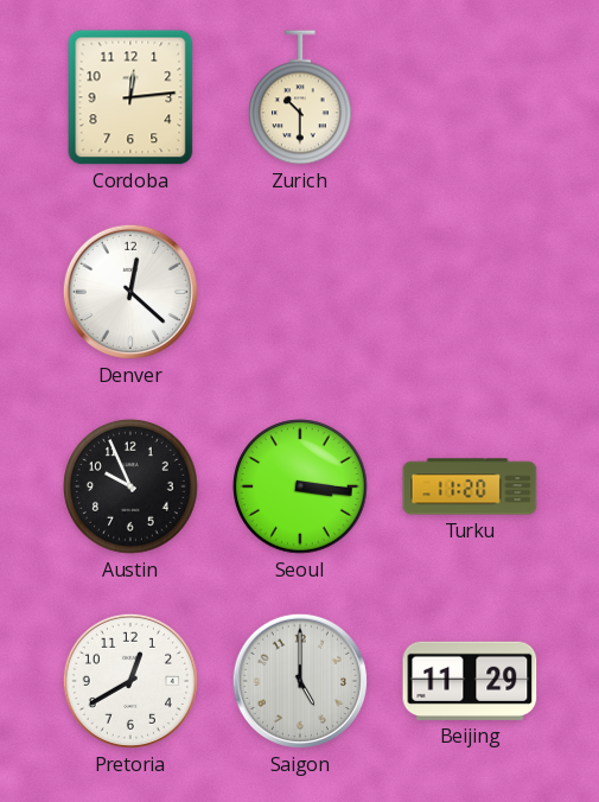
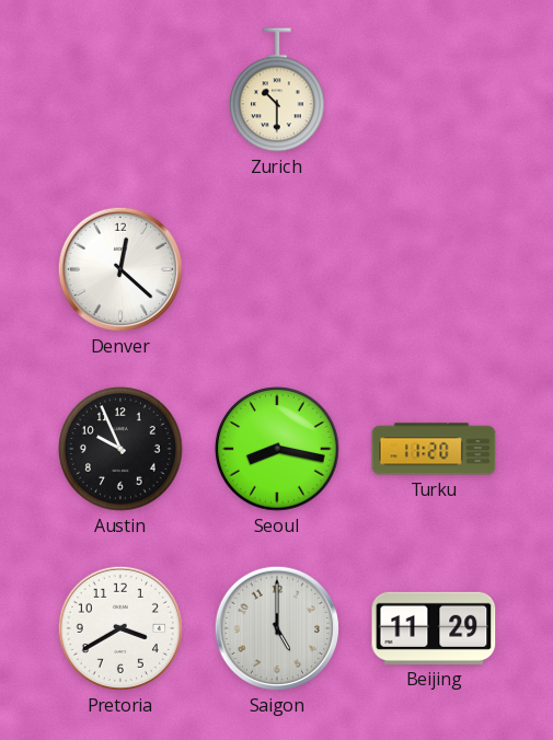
Cordoba: 12:14 -> none (130, 97)
Seoul: 3:16 -> 8:17 (277, 449)
Pretoria: 12:40 -> 3:40 (120, 628)
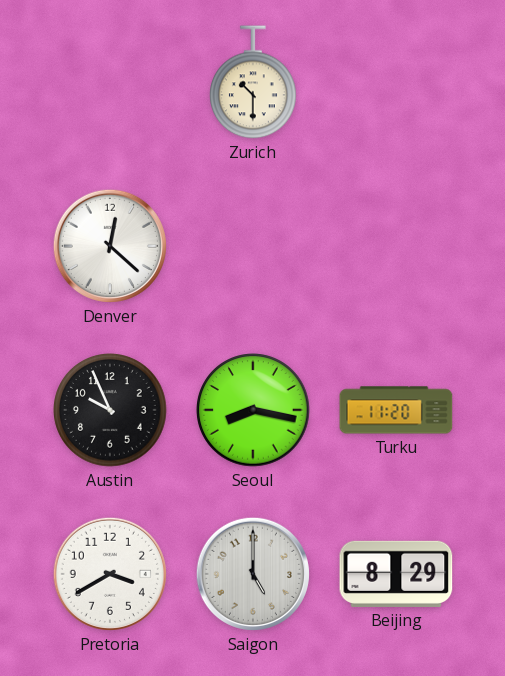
Beijing: 11:29 -> 8:29 (396, 574)
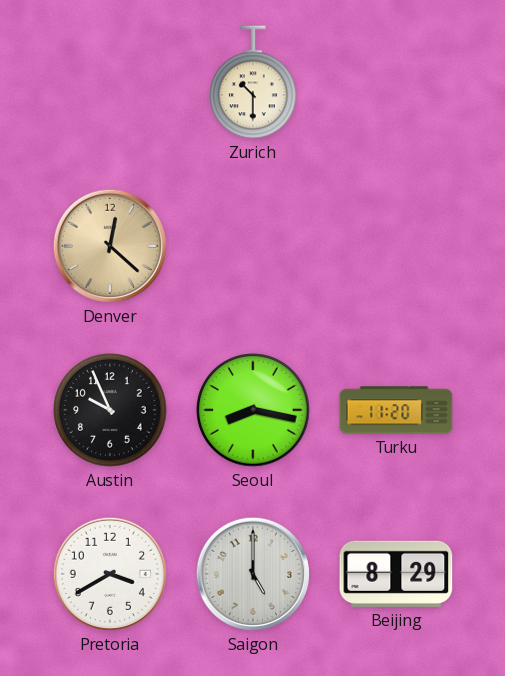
Denver dial: white -> champagne (110, 246)
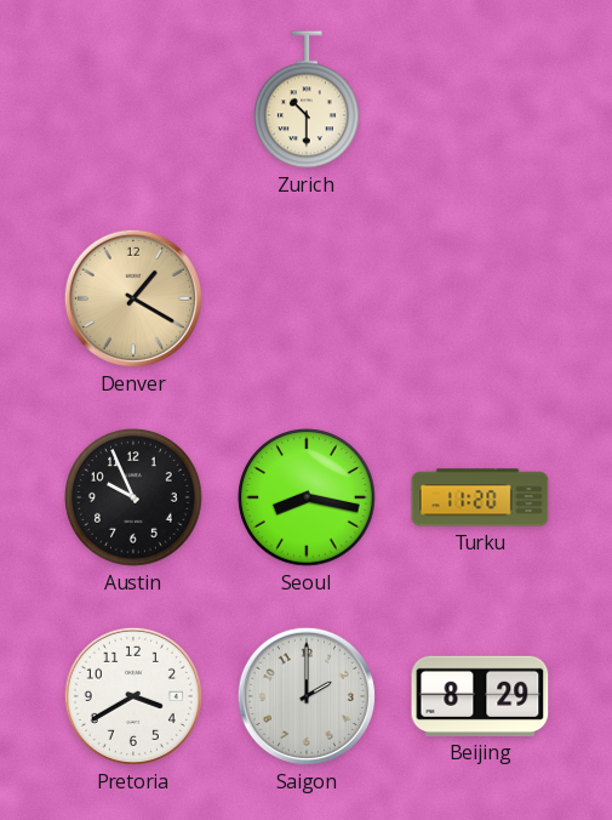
Denver: 12:22 -> 1:20 (133, 298)
Saigon: 5:00 -> 2:00 (307, 696)
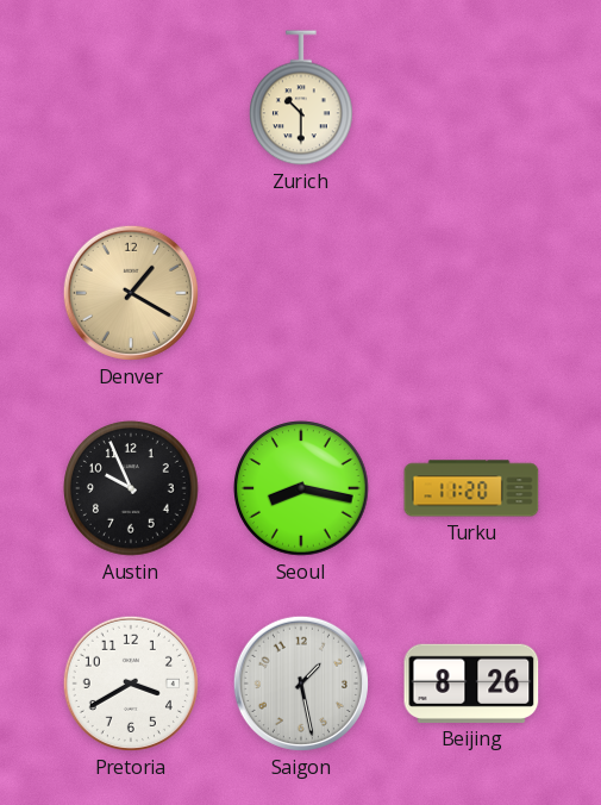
Saigon: 2:00 -> 1:28 (301, 684)
Beijing: 8:29 -> 8:26 (471, 684)
